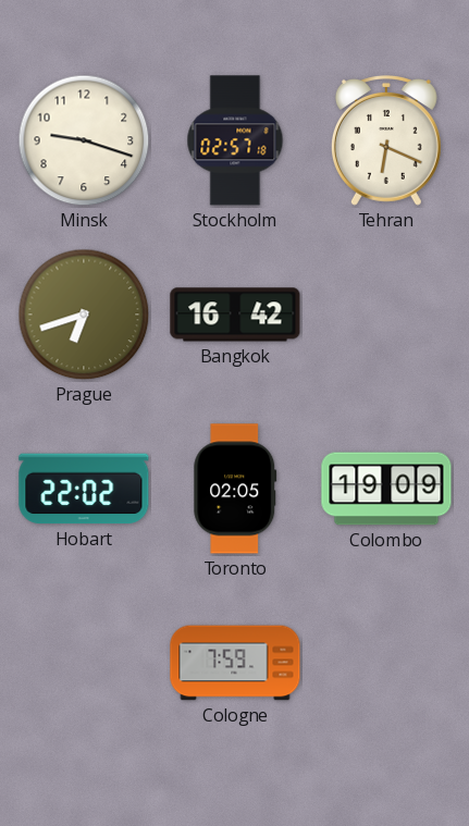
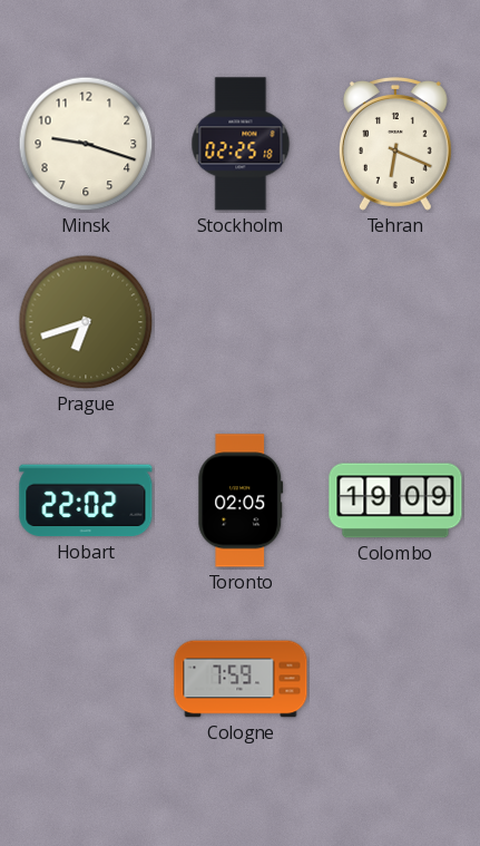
Stockholm: 02:57 -> 02:25 (241, 144)
Bangkok: 16:42 -> none (235, 315)
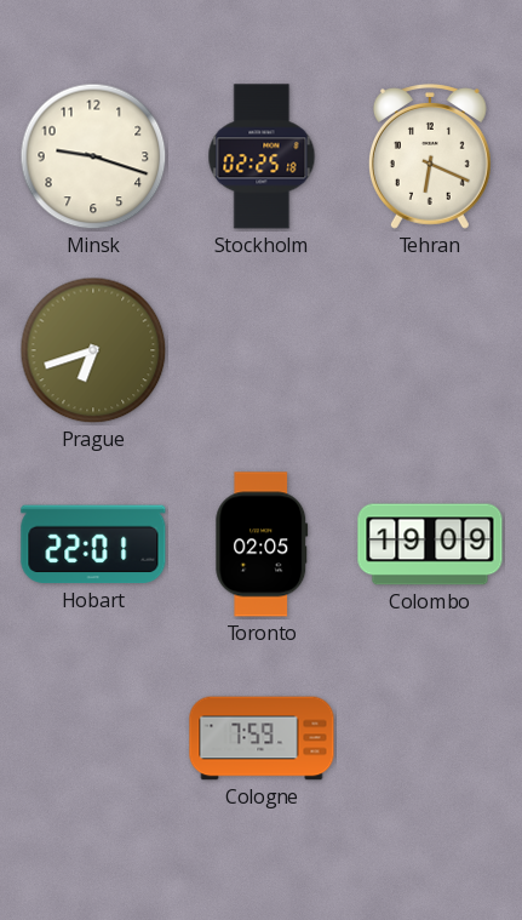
Hobart: 22:02 -> 22:01 (93, 544)
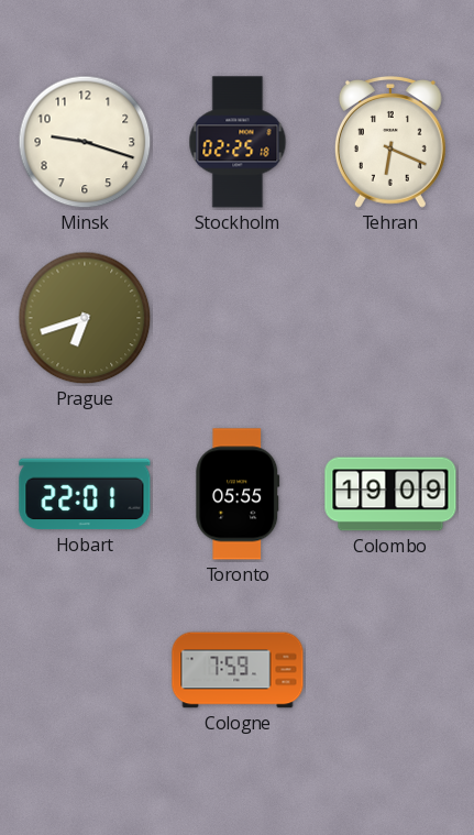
Toronto: 02:05 -> 05:55 (238, 494)
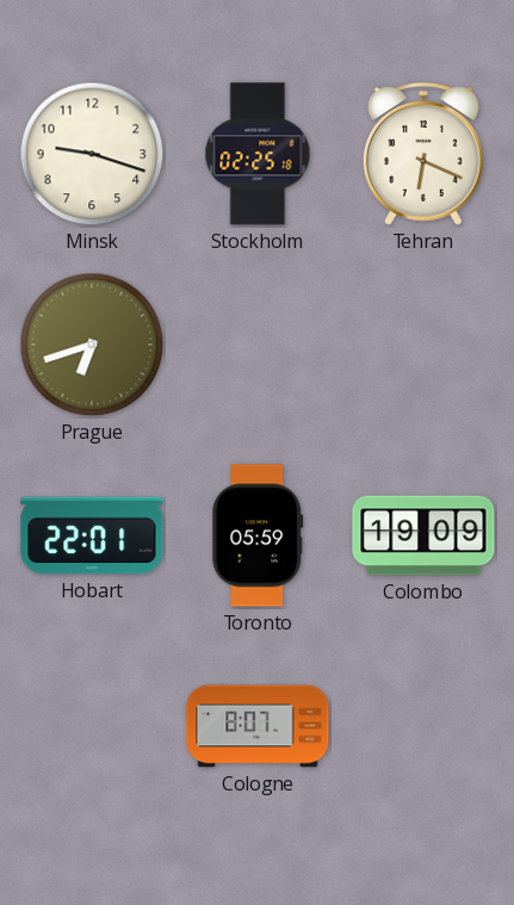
Toronto: 05:55 -> 05:59 (258, 535)
Cologne: 7:59 -> 8:07 (258, 726)
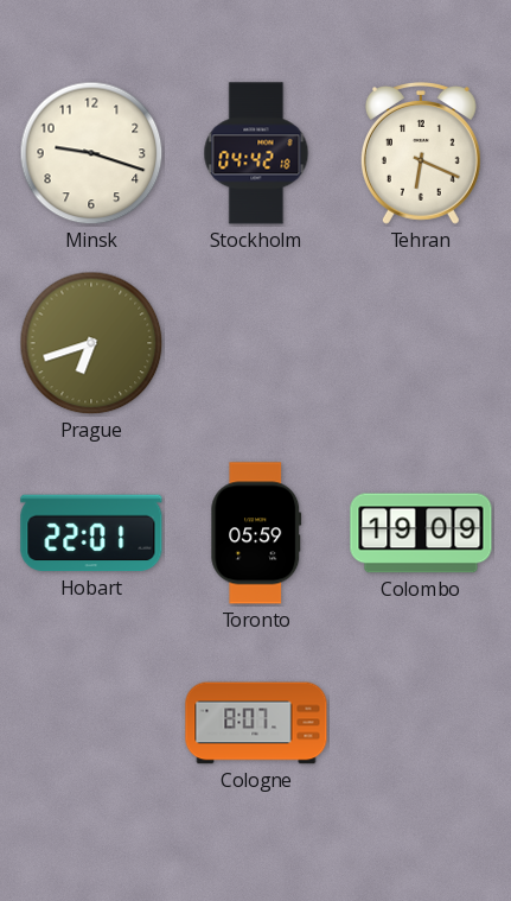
Stockholm: 02:25 -> 04:42 (256, 153)
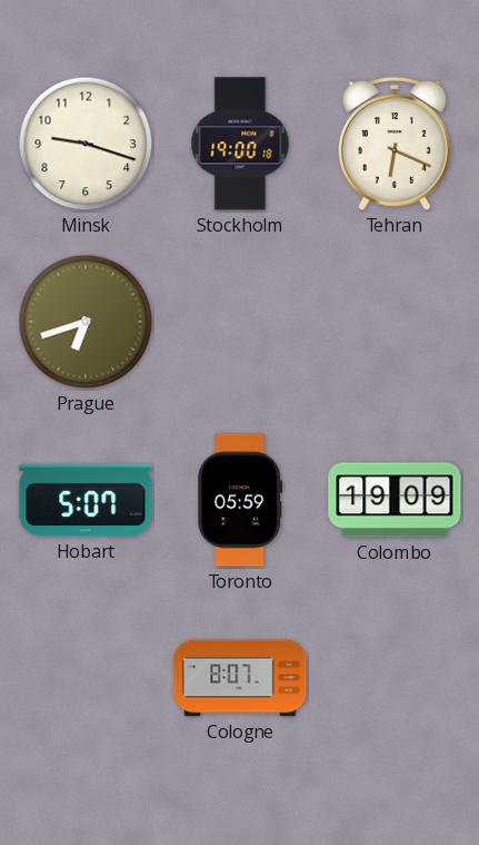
Stockholm: 04:42 -> 19:00 (240, 144)
Hobart: 22:01 -> 5:07 (86, 500)
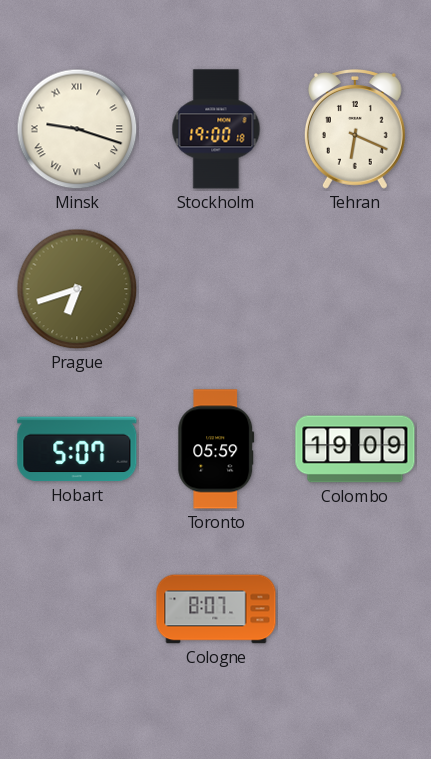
Minsk numerals: Arabic -> Roman (77, 129)
